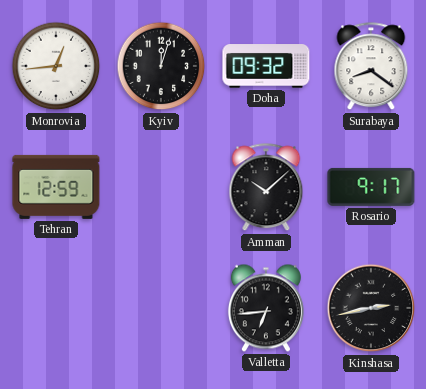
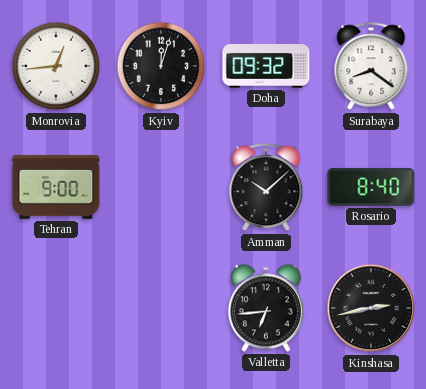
Tehran: 12:59 -> 9:00 (56, 187)
Rosario: 9:17 -> 8:40 (371, 187)
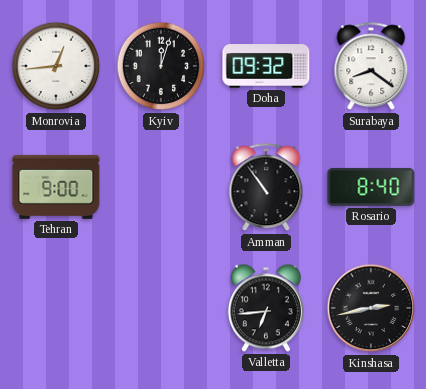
Amman: 10:08 -> 10:54 (266, 188)
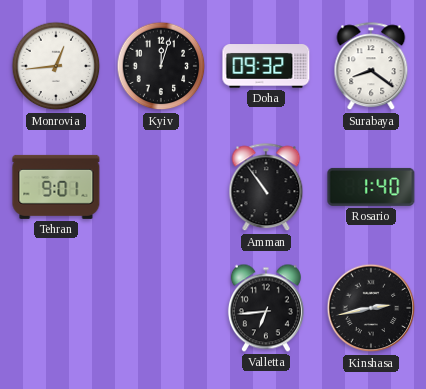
Tehran: 9:00 -> 9:01 (56, 187)
Rosario: 8:40 -> 1:40 (371, 187)
